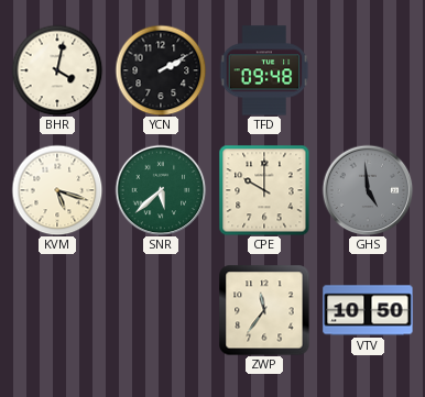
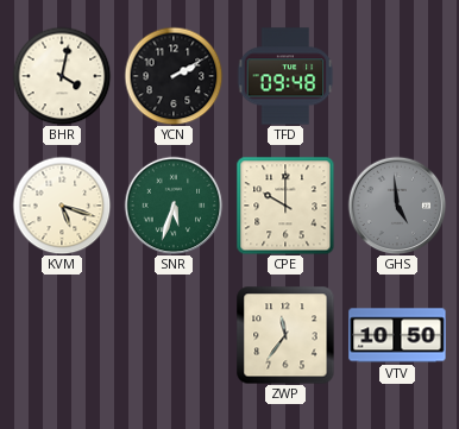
SNR: 5:38 -> 5:33 (174, 206)
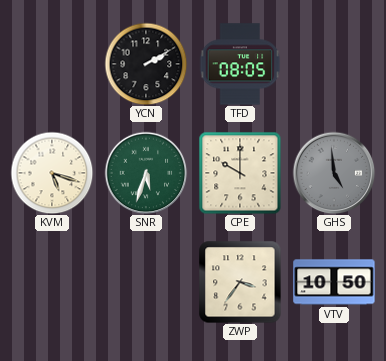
BHR: 4:02 -> none (62, 76)
TFD: 09:48 -> 08:05 (240, 64)
ZWP: 11:36 -> 3:36 (240, 282)
